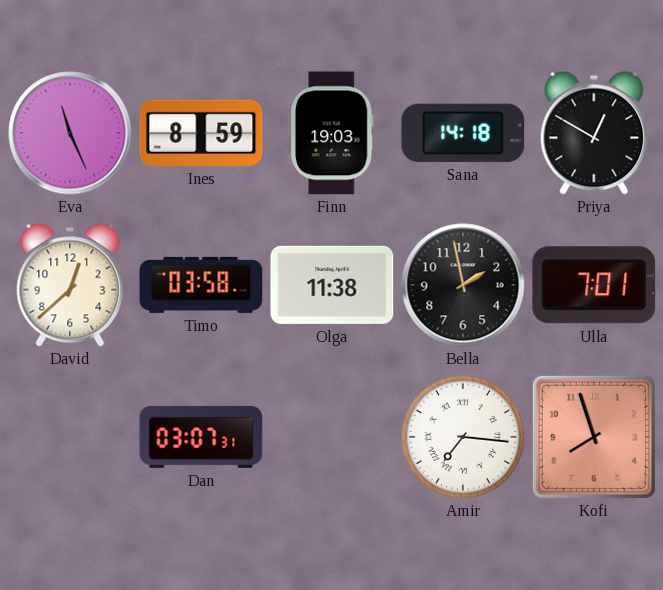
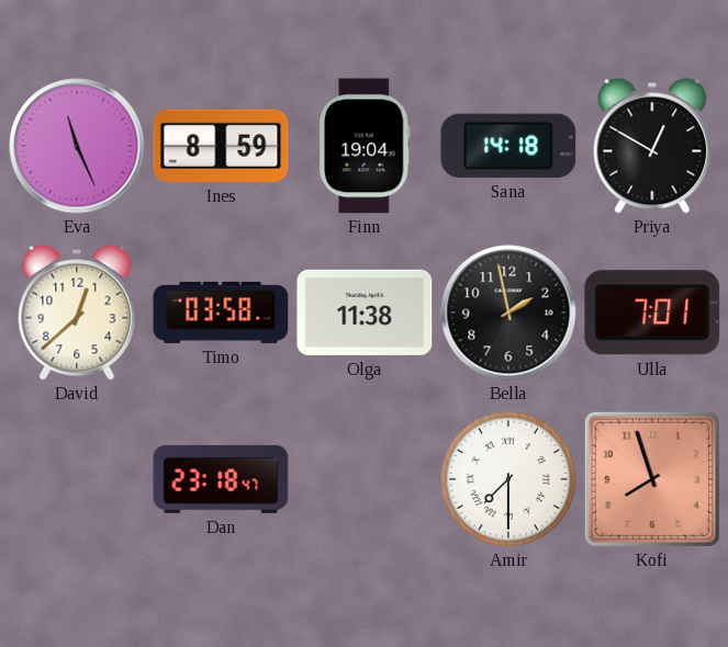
Finn: 19:03 -> 19:04 (366, 146)
Dan: 03:07 -> 23:18 (221, 479)
Amir: 7:16 -> 7:30 (508, 479)
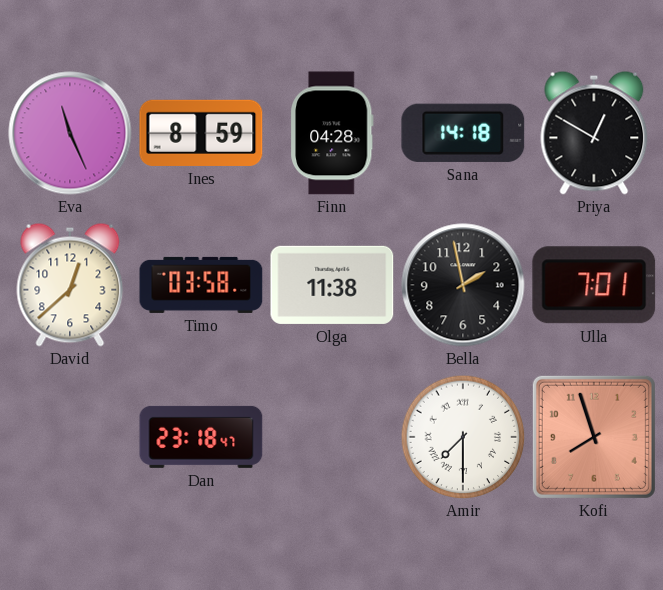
Finn: 19:04 -> 04:28 (333, 133)
